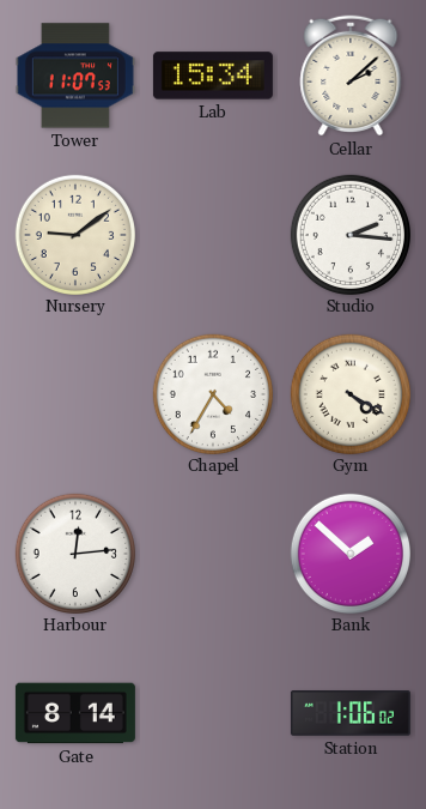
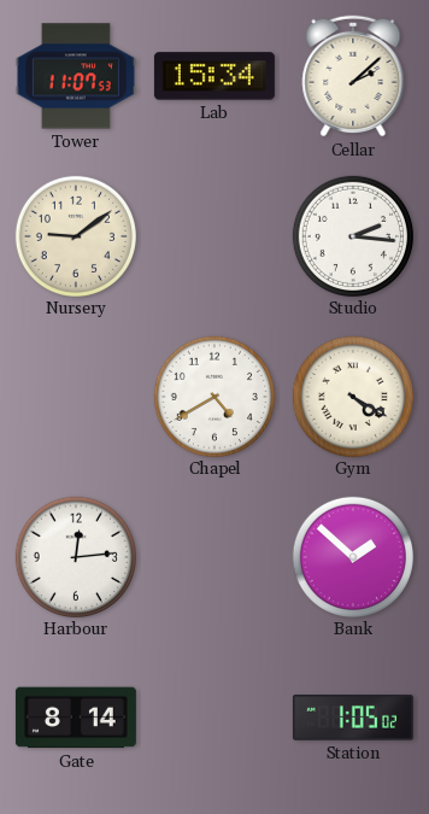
Chapel: 4:35 -> 4:40 (213, 396)
Station: 1:06 -> 1:05 (353, 718)
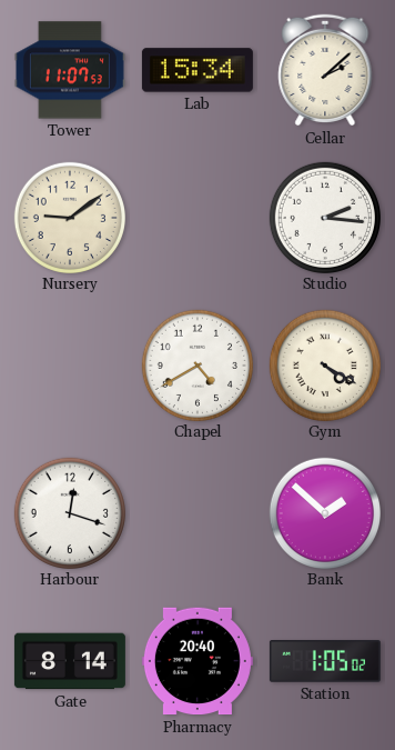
Harbour: 12:14 -> 12:18 (69, 512)
Pharmacy: none -> 20:40 (197, 661)
